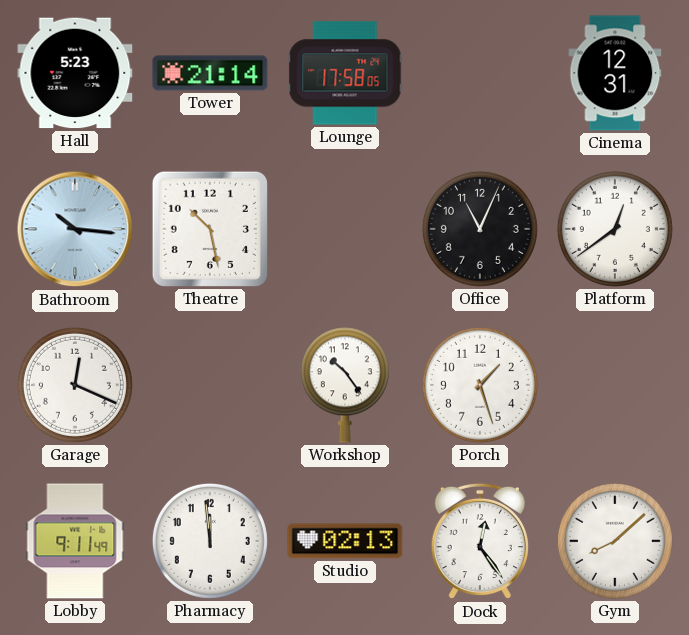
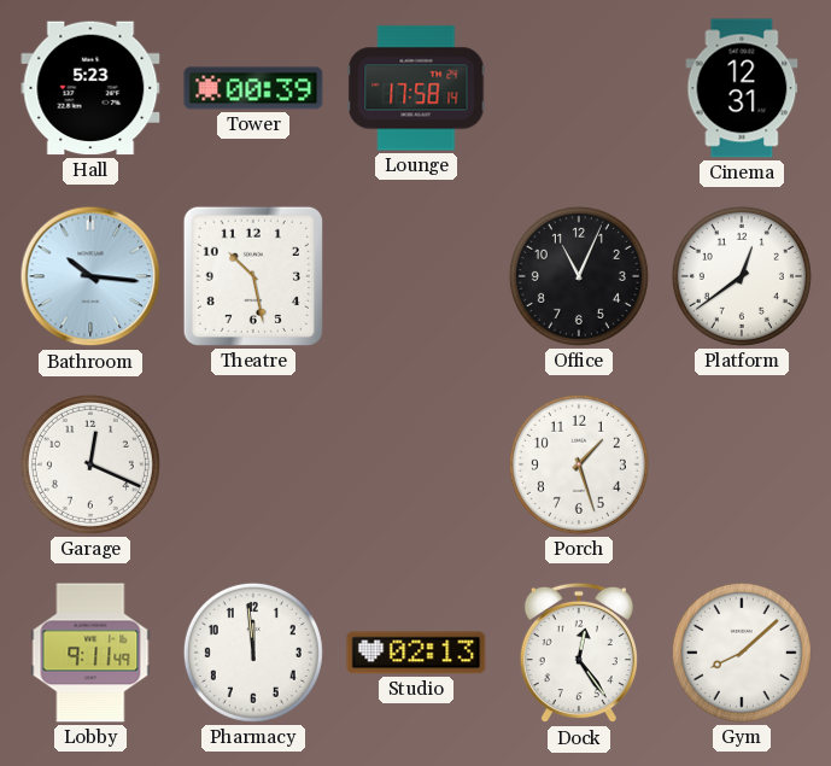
Tower: 21:14 -> 00:39 (253, 88)
Lounge: 17:58:05 -> 17:58:14 (416, 88)
Workshop: 10:24 -> none (345, 385)
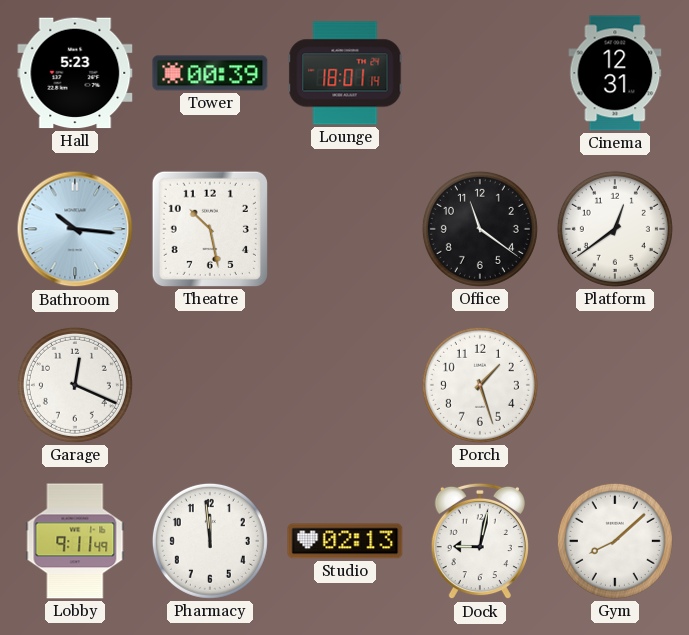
Lounge: 17:58 -> 18:01 (345, 73)
Office: 11:04 -> 11:21 (480, 229)
Dock: 12:24 -> 9:02 (480, 541)
